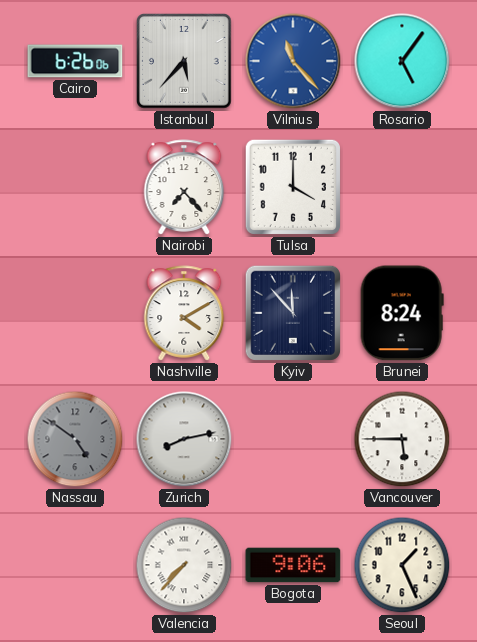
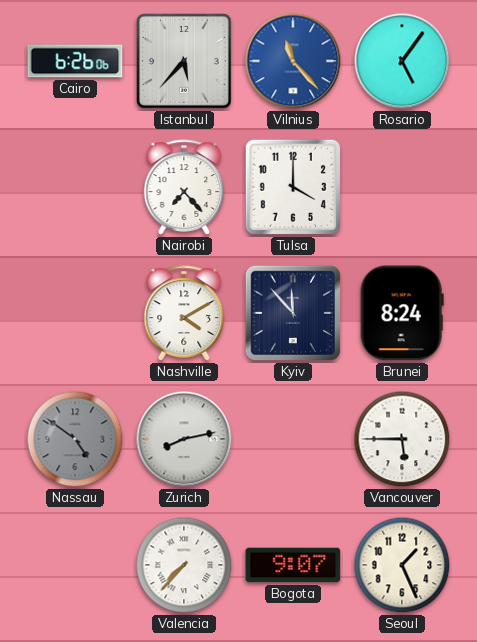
Bogota: 9:06 -> 9:07 (293, 565)
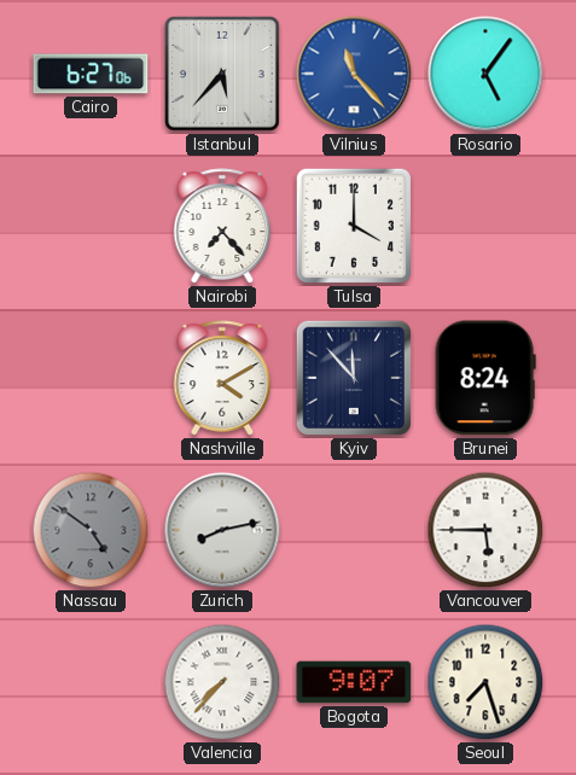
Cairo: 6:26 -> 6:27 (91, 74)
Seoul: 1:26 -> 7:27 (485, 682)
